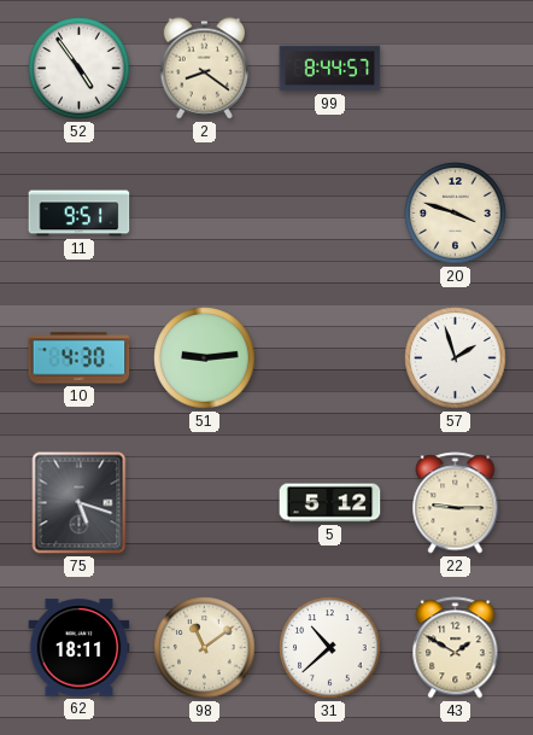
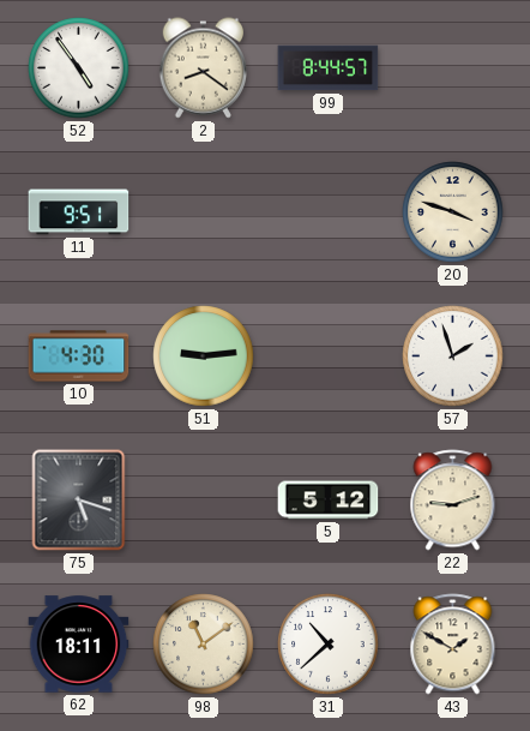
22: 9:15 -> 9:12 (453, 501)
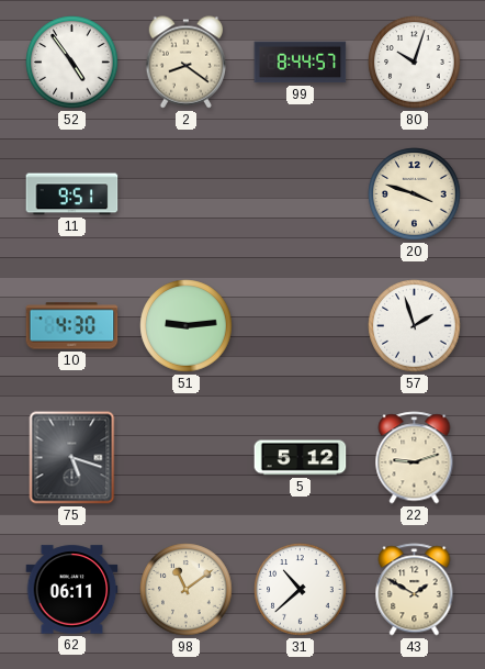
80: none -> 10:03 (415, 63)
62: 18:11 -> 06:11 (72, 590)
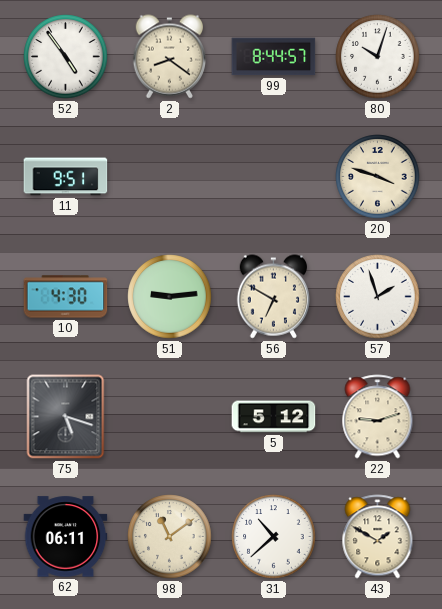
56: none -> 6:50 (273, 297)
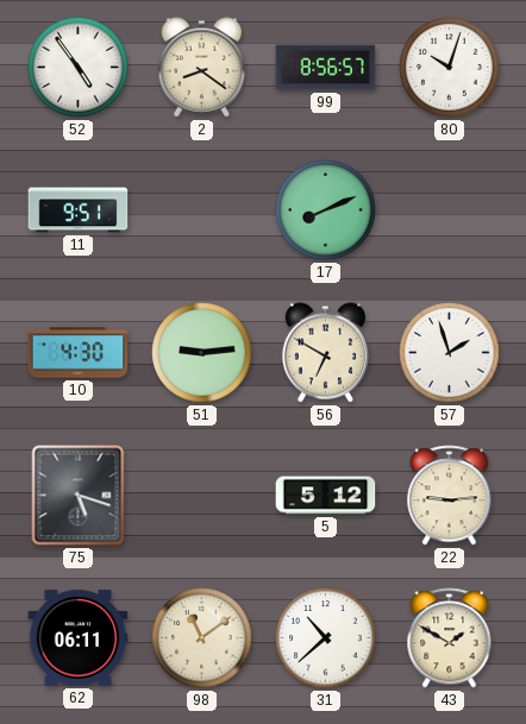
99: 8:44 -> 8:56 (326, 68)
17: none -> 8:11 (326, 210)
20: 3:48 -> none (378, 177)
22: 9:12 -> 9:14 (450, 496)
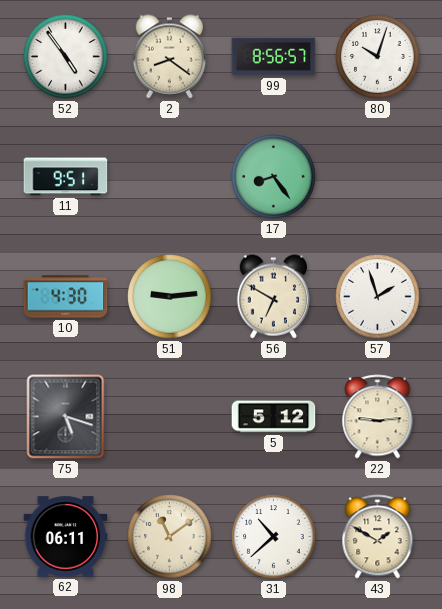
17: 8:11 -> 8:24 (274, 177)
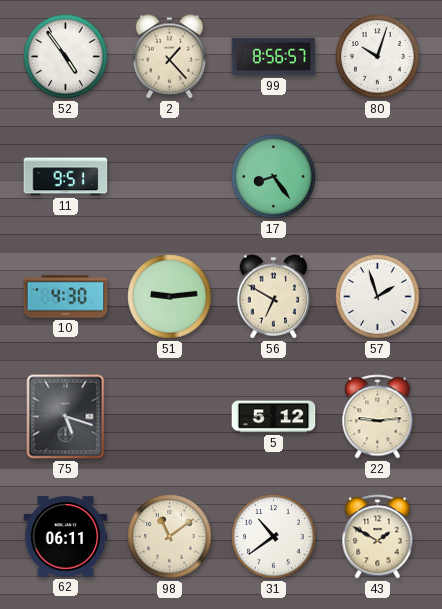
2: 8:21 -> 1:23 (169, 57)
31: 10:38 -> 10:39 (274, 537)
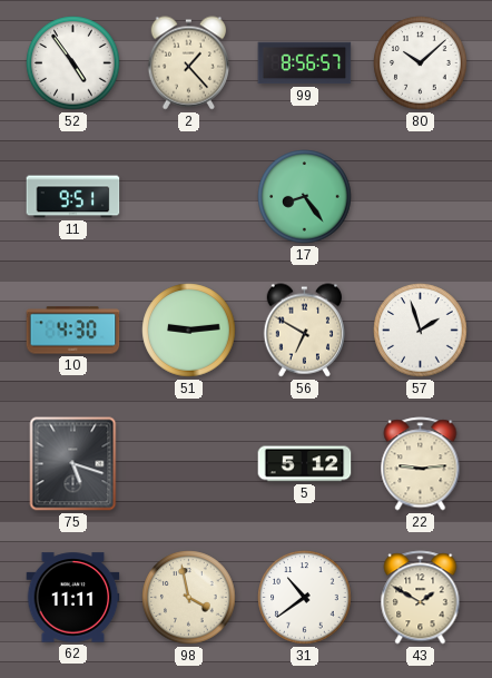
80: 10:03 -> 10:08 (421, 63)
62: 06:11 -> 11:11 (73, 598)
98: 11:09 -> 3:58 (189, 598)
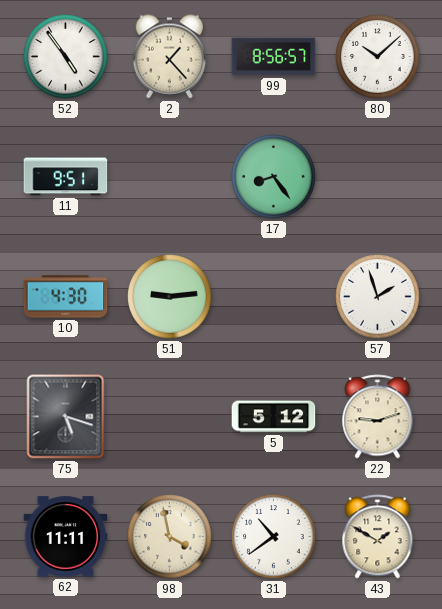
56: 6:50 -> none (304, 331)
22: 9:14 -> 9:12 (378, 417)
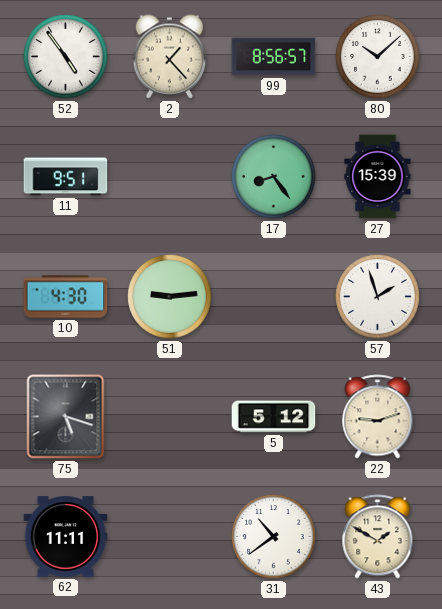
27: none -> 15:39 (378, 177)
98: 3:58 -> none (170, 537)
